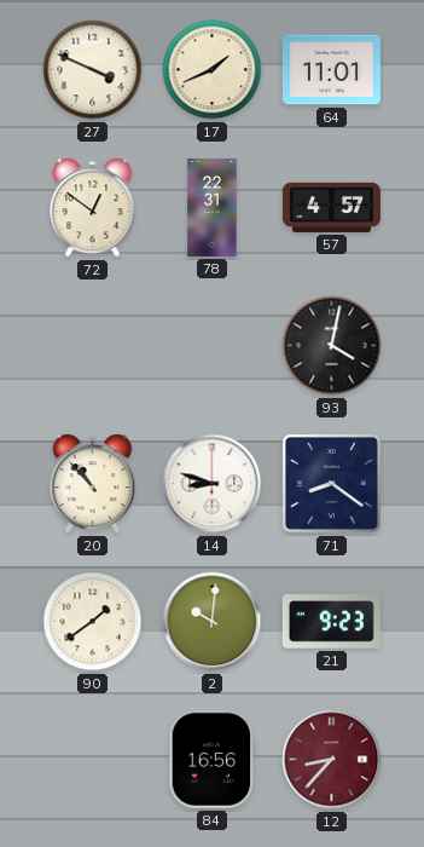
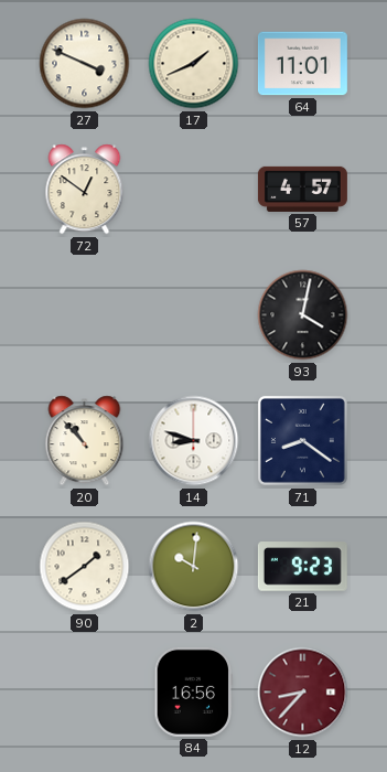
78: 22:31 -> none (213, 207)
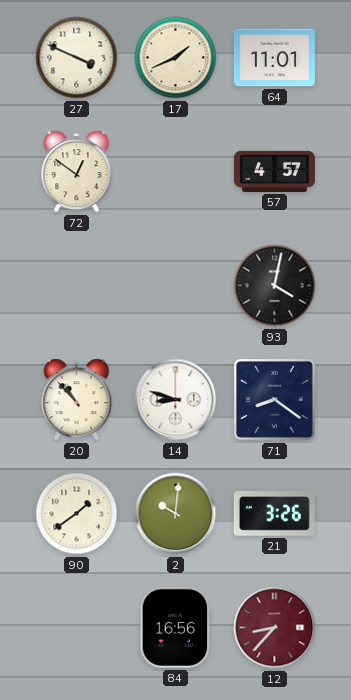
21: 9:23 -> 3:26 (274, 514)
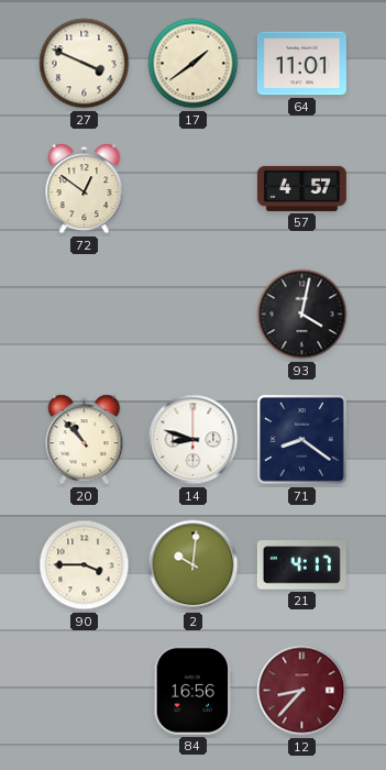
17: 1:41 -> 1:39 (194, 64)
90: 1:39 -> 3:45 (85, 565)
21: 3:26 -> 4:17 (301, 565)
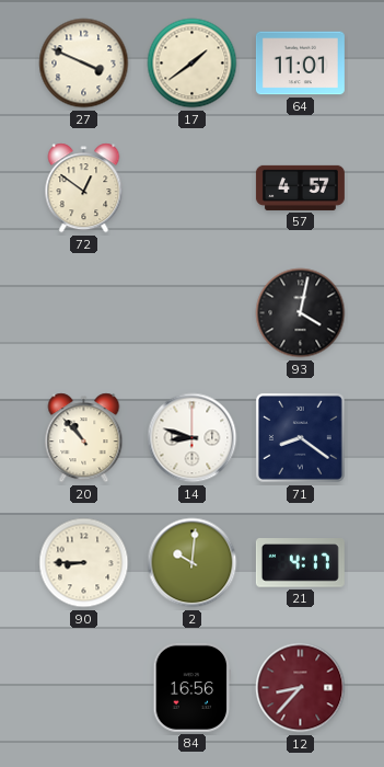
90: 3:45 -> 8:45 (84, 563)
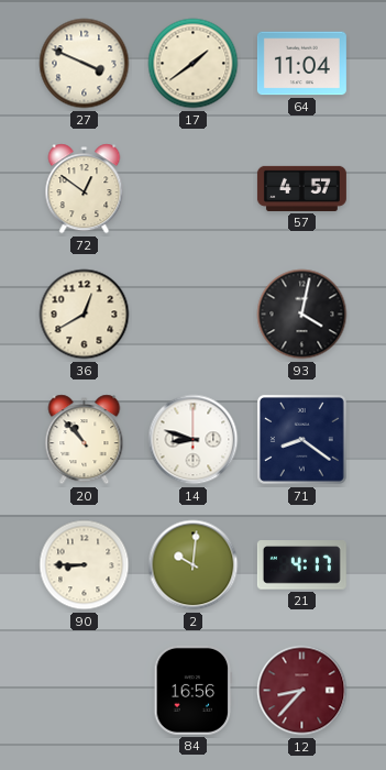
64: 11:01 -> 11:04 (301, 64)
36: none -> 12:40 (85, 315)
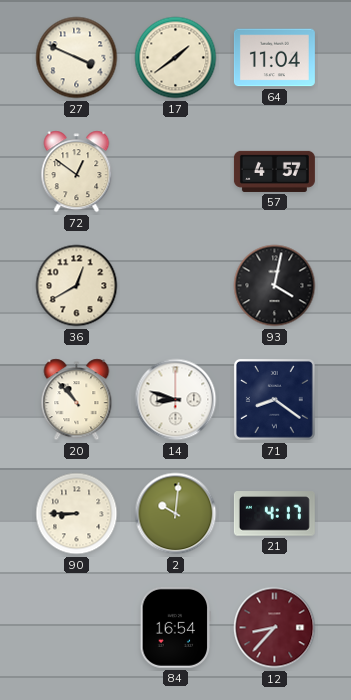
84: 16:56 -> 16:54 (176, 627)
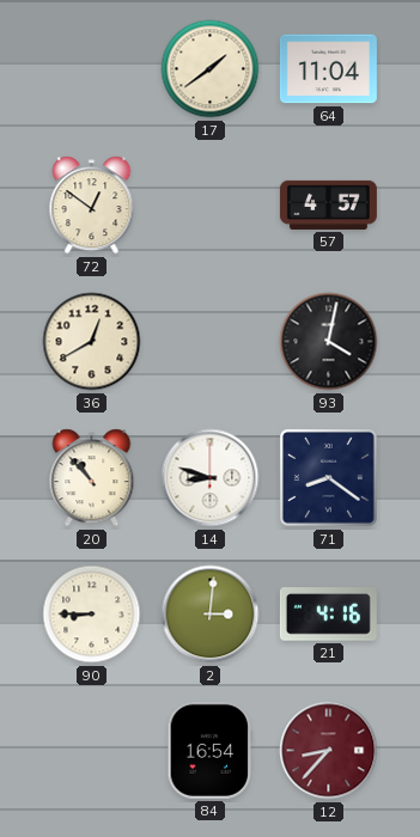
27: 3:49 -> none (77, 58)
2: 10:01 -> 3:01 (211, 615)
21: 4:17 -> 4:16 (328, 615)
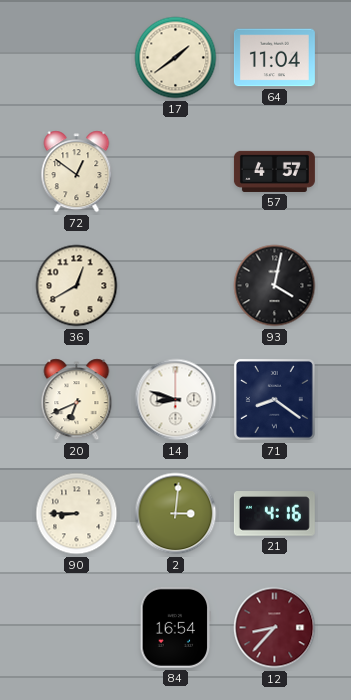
20: 10:53 -> 6:41 (77, 400)
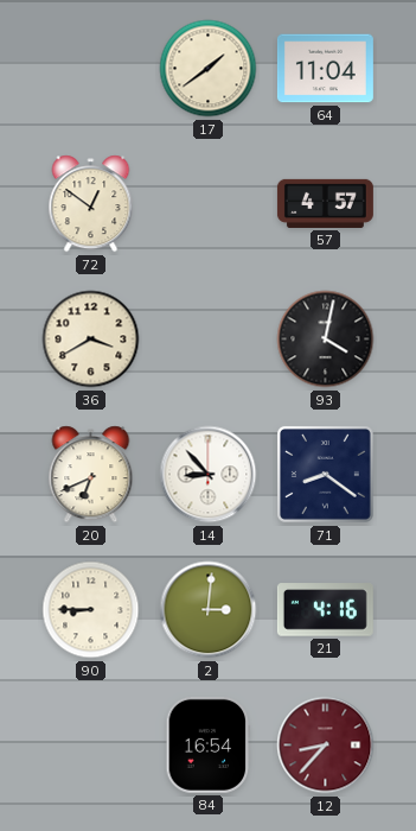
36: 12:40 -> 3:40 (91, 340)
14: 8:48 -> 8:53 (209, 475)
